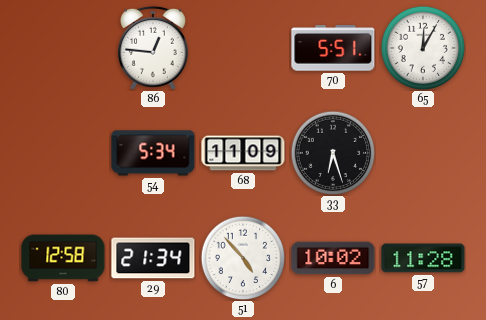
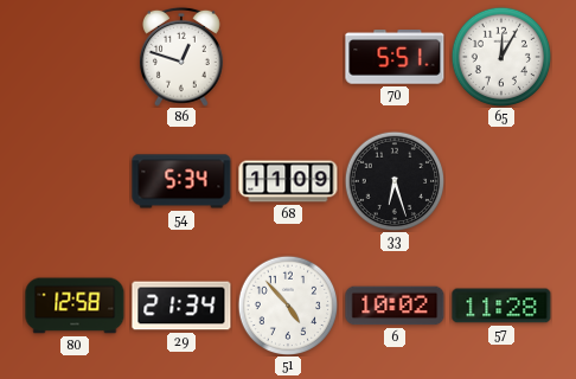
86: 12:46 -> 12:48 (181, 57)
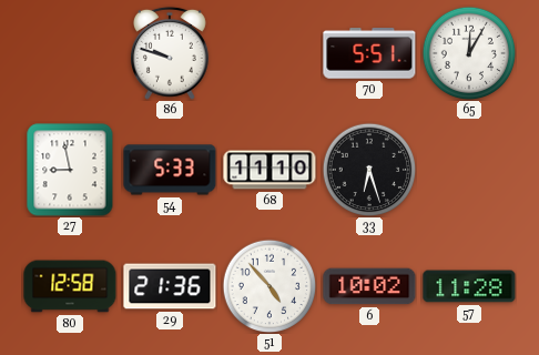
86: 12:48 -> 9:48 (170, 53)
27: none -> 8:58 (70, 170)
54: 5:34 -> 5:33 (170, 170)
68: 11:09 -> 11:10 (269, 170)
29: 21:34 -> 21:36 (170, 286)
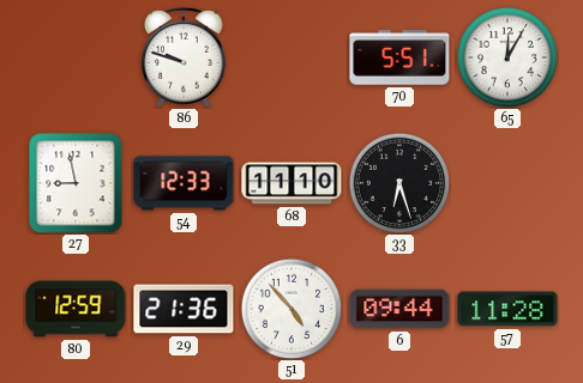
54: 5:33 -> 12:33 (184, 183)
80: 12:58 -> 12:59 (76, 309)
6: 10:02 -> 09:44 (399, 309)
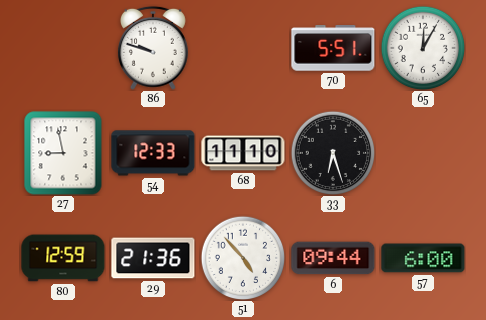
57: 11:28 -> 6:00 (423, 258)
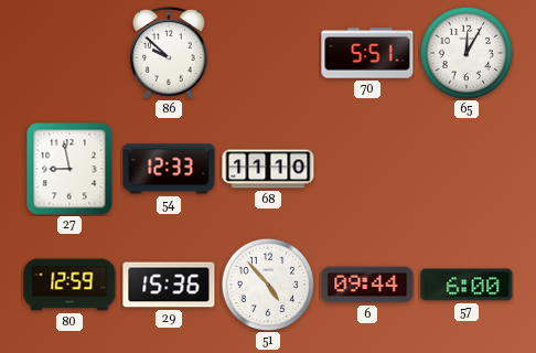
86: 9:48 -> 9:52 (169, 53)
33: 6:27 -> none (333, 153)
29: 21:36 -> 15:36 (169, 285)
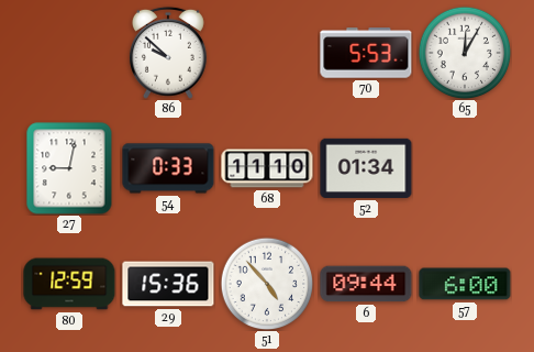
70: 5:51 -> 5:53 (366, 53)
27: 8:58 -> 9:02 (69, 168)
54: 12:33 -> 0:33 (168, 168)
52: none -> 01:34 (366, 168)
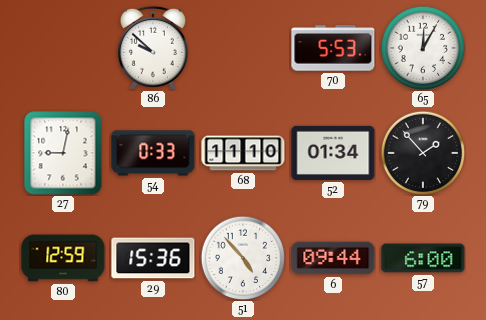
79: none -> 1:53 (423, 153)
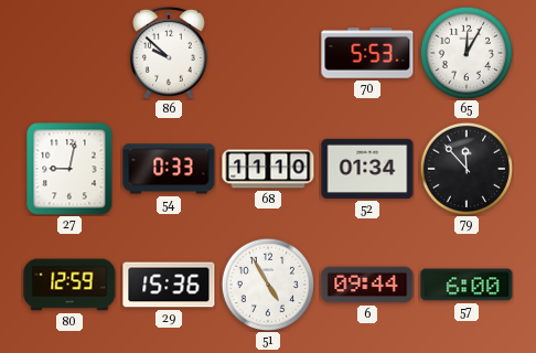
79: 1:53 -> 11:53 (467, 169)
51: 4:53 -> 4:55 (268, 285)
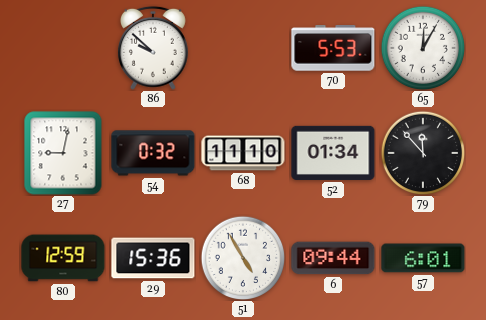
54: 0:33 -> 0:32 (153, 153)
57: 6:00 -> 6:01 (423, 258)
